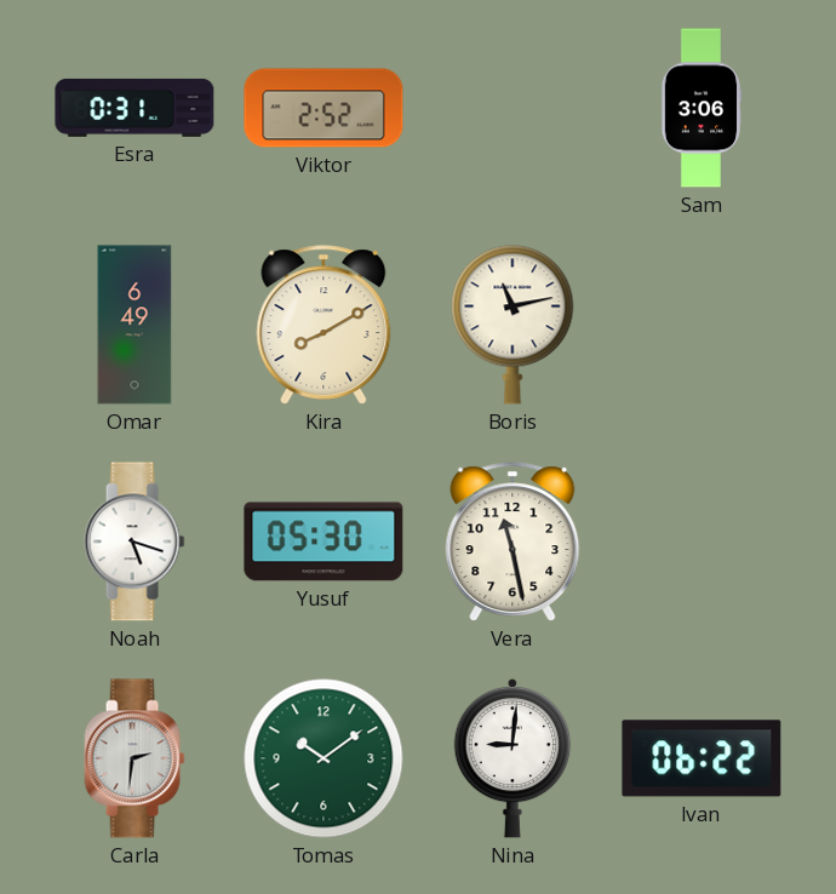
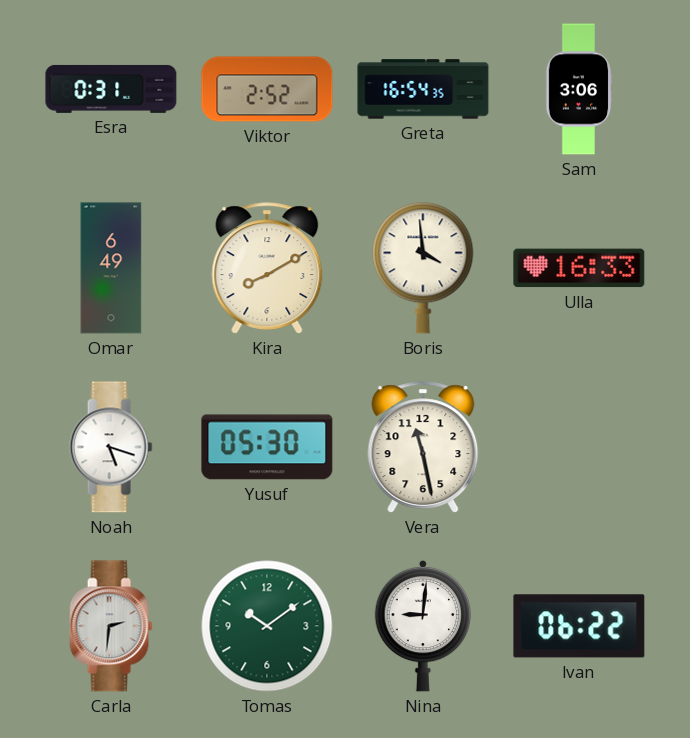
Greta: none -> 16:54 (423, 89)
Boris: 11:13 -> 3:59 (423, 268)
Ulla: none -> 16:33 (579, 268)
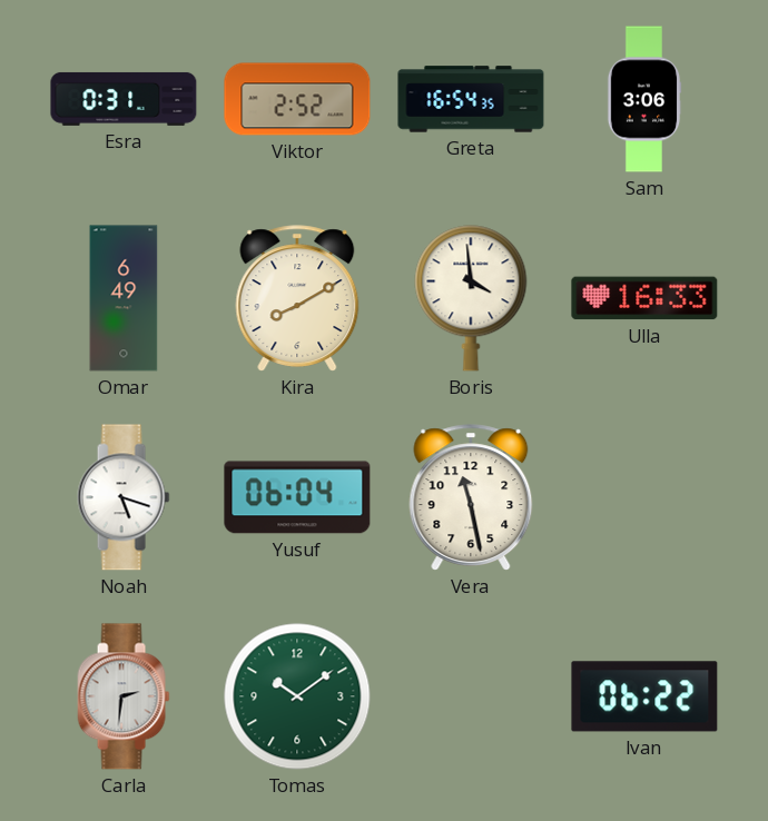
Yusuf: 05:30 -> 06:04 (297, 497)
Nina: 9:01 -> none (423, 626)
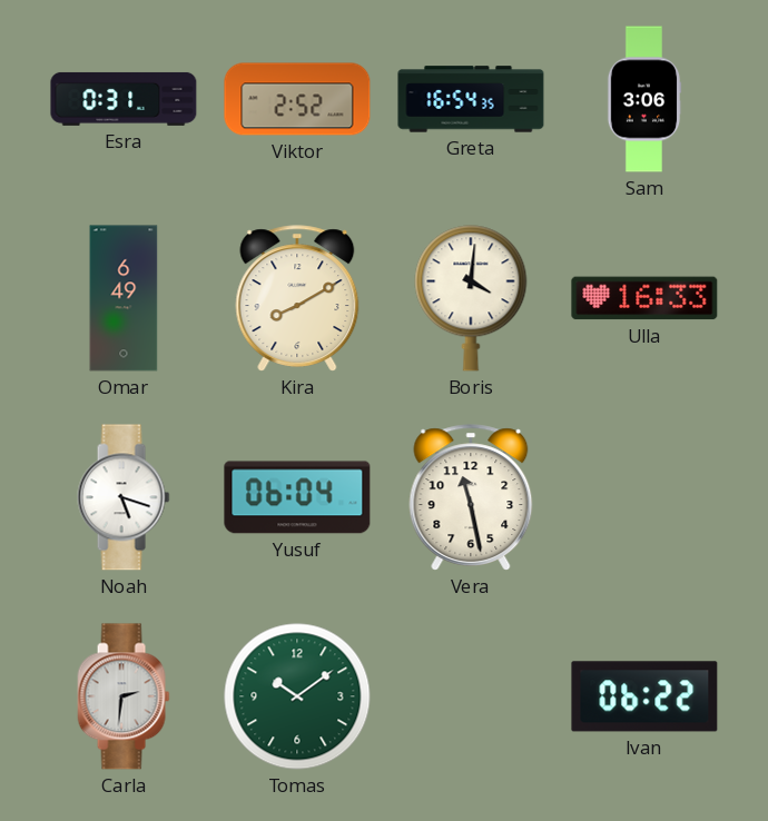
Boris: 3:59 -> 4:01 (471, 298)
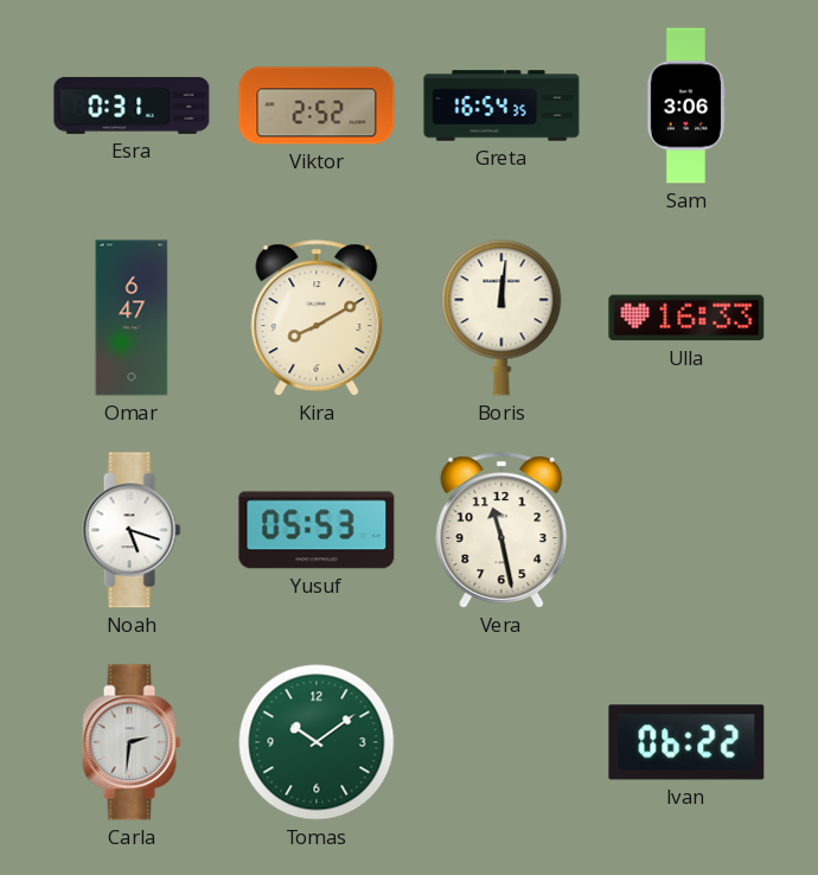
Omar: 6:49 -> 6:47 (132, 318)
Boris: 4:01 -> 12:01 (501, 318)
Yusuf: 06:04 -> 05:53 (317, 530)
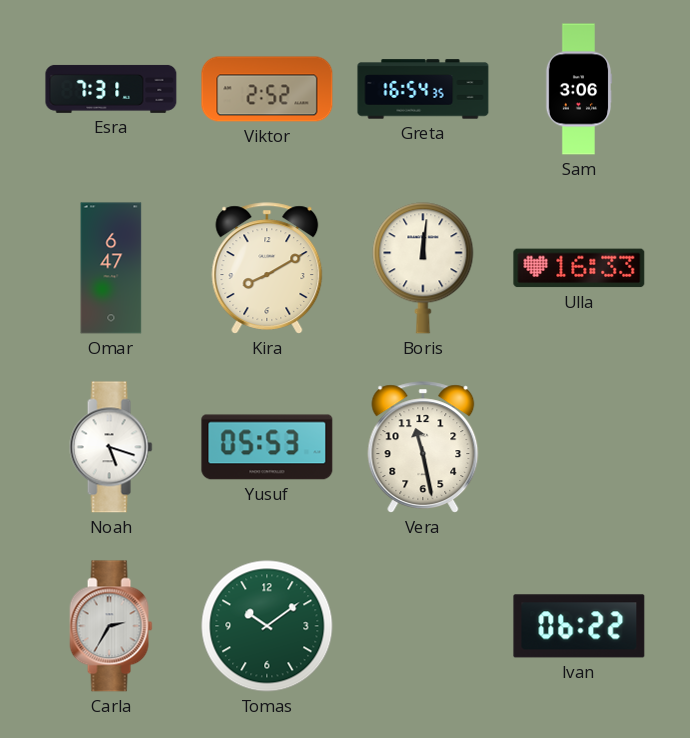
Esra: 0:31 -> 7:31 (111, 89)
Carla: 2:31 -> 2:35 (111, 626)
